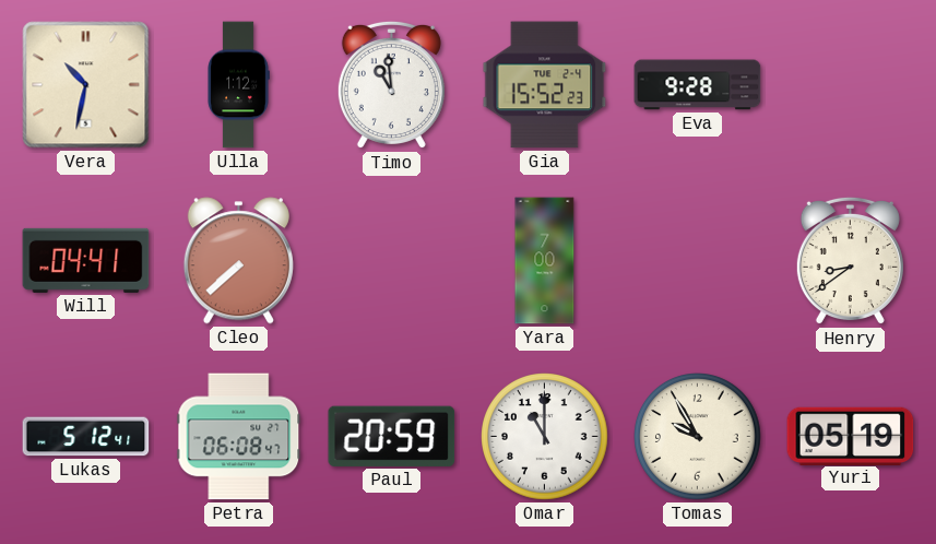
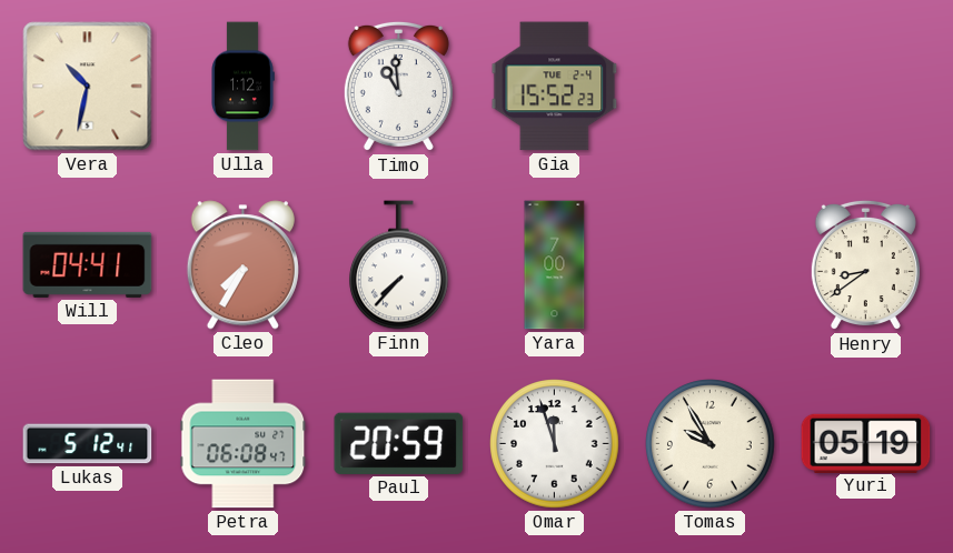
Eva: 9:28 -> none (698, 85)
Cleo: 7:38 -> 7:35 (242, 265)
Finn: none -> 7:37 (399, 265)
Omar: 11:00 -> 11:57 (555, 444)
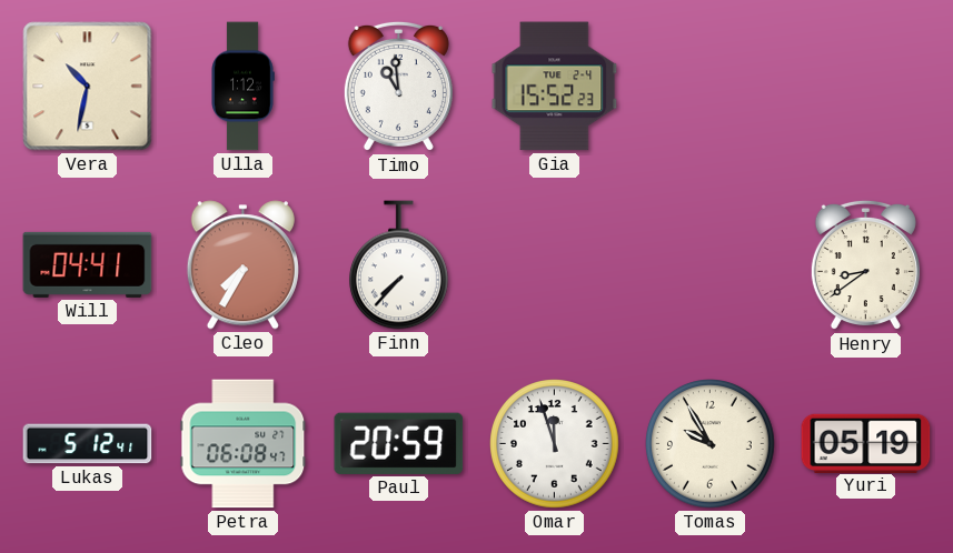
Yara: 7:00 -> none (555, 265)
